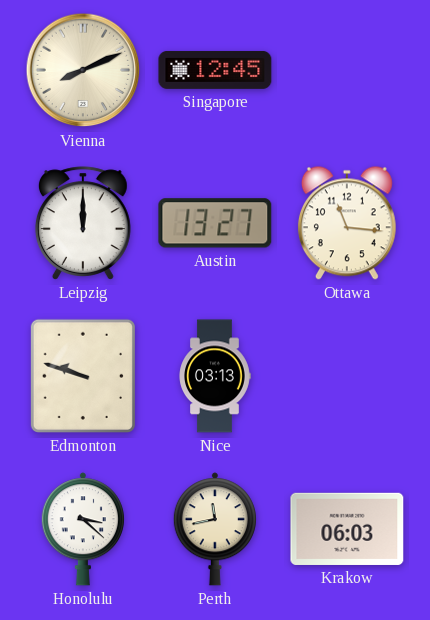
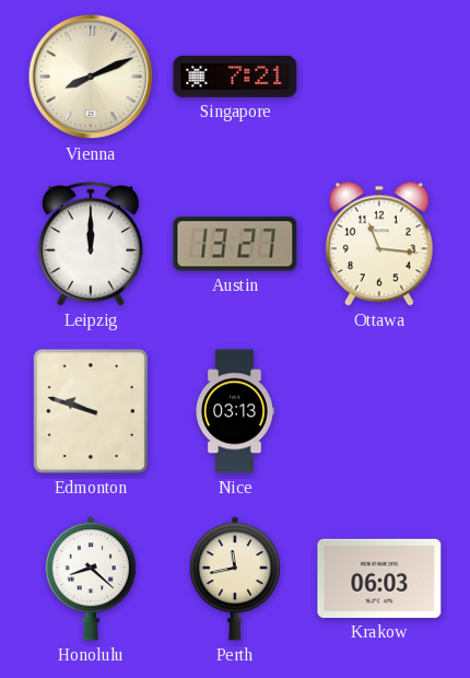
Singapore: 12:45 -> 7:21 (235, 77)
Honolulu: 3:22 -> 8:22 (91, 578)
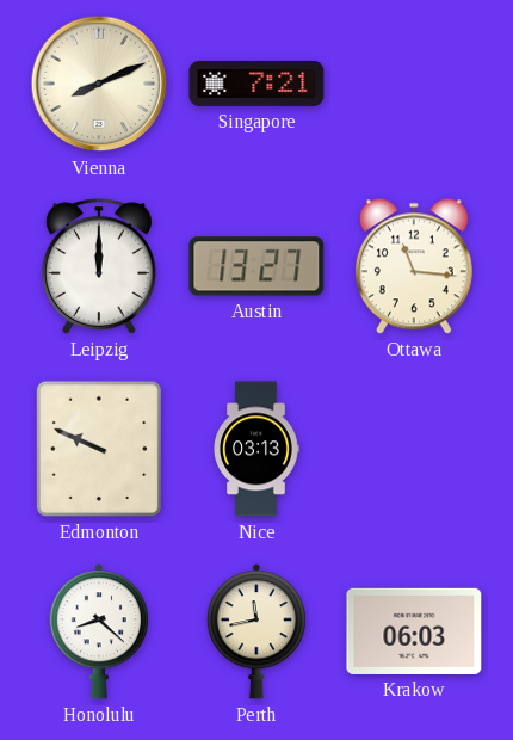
Edmonton: 9:48 -> 9:49 (99, 449)
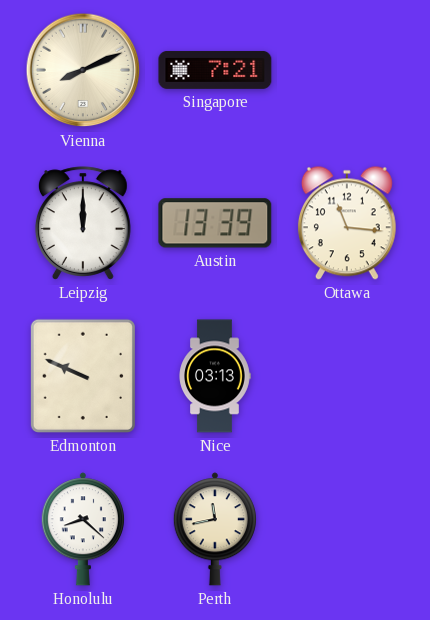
Austin: 13:27 -> 13:39 (215, 223)
Krakow: 06:03 -> none (414, 631)
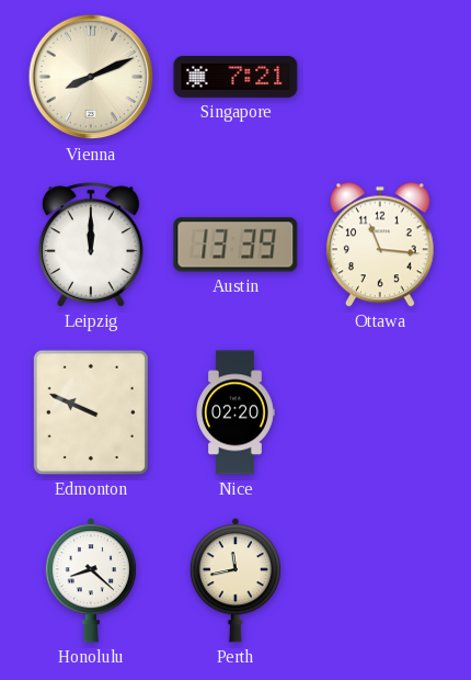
Nice: 03:13 -> 02:20 (235, 412)
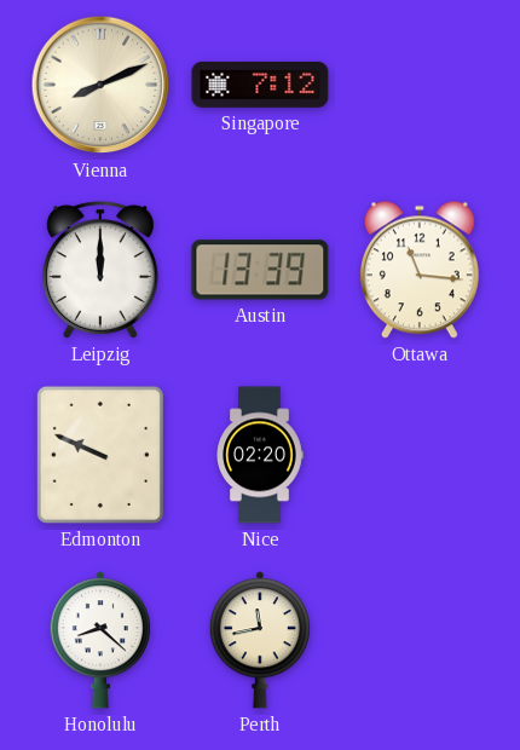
Singapore: 7:21 -> 7:12 (260, 85)
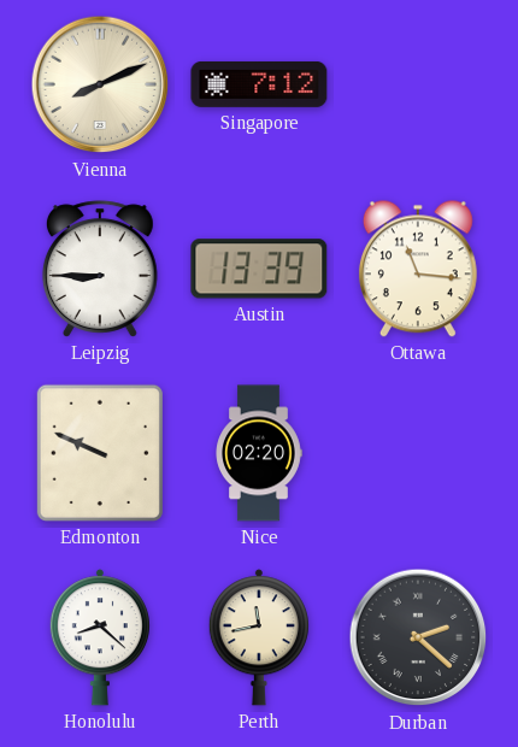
Leipzig: 12:00 -> 8:45 (100, 269)
Durban: none -> 2:22 (418, 637)
